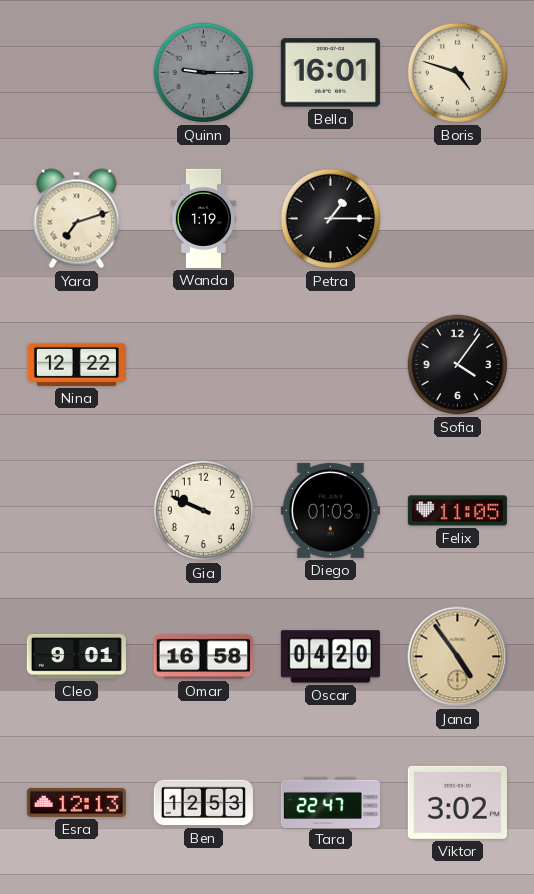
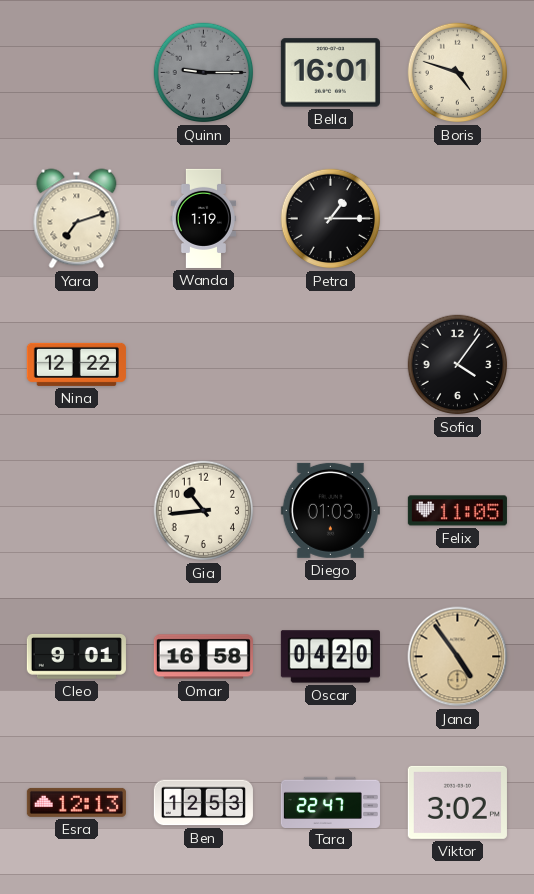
Gia: 9:49 -> 10:44 (204, 511)
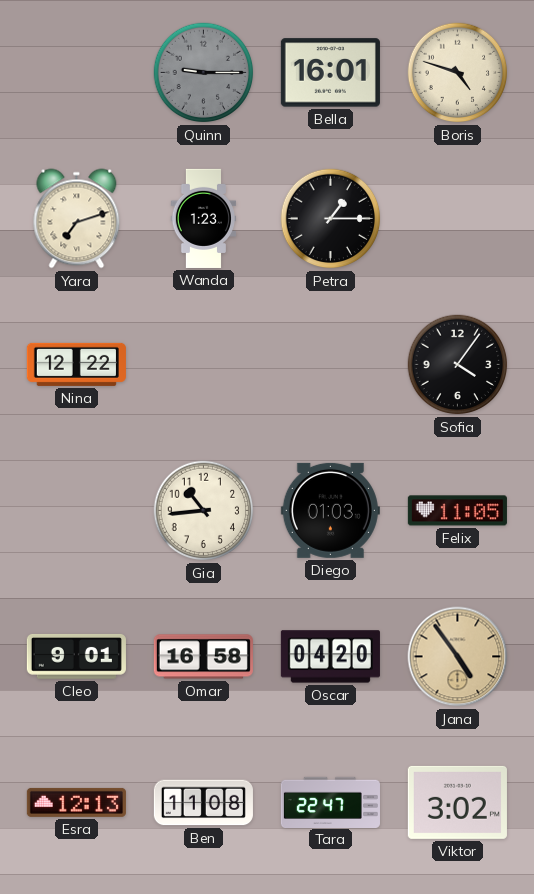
Wanda: 1:19 -> 1:23 (203, 218)
Ben: 12:53 -> 11:08 (203, 803)
